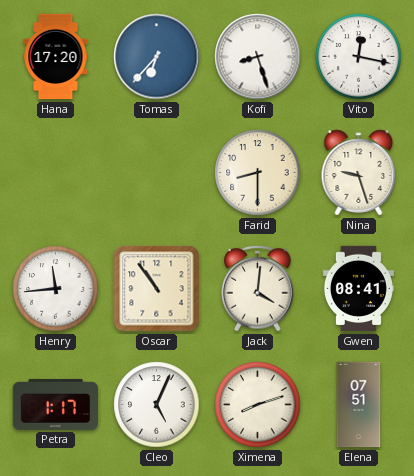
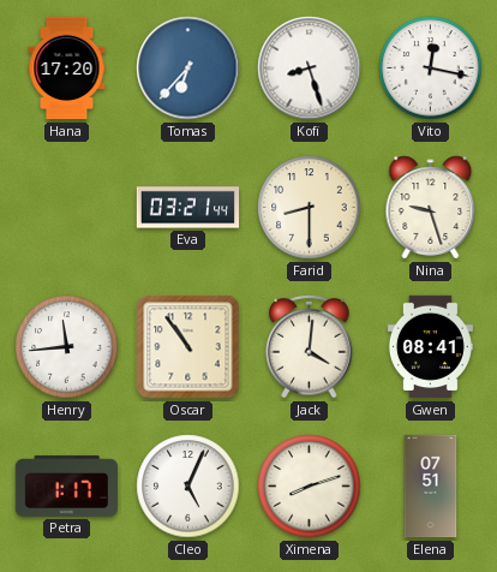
Eva: none -> 03:21 (188, 208)
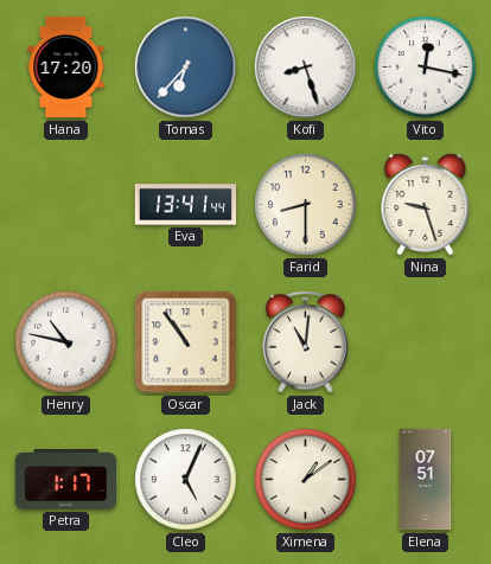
Eva: 03:21 -> 13:41 (186, 205)
Henry: 11:44 -> 10:47 (66, 342)
Jack: 4:01 -> 11:01 (306, 341)
Gwen: 08:41 -> none (430, 347)
Ximena: 8:12 -> 1:09 (306, 480)
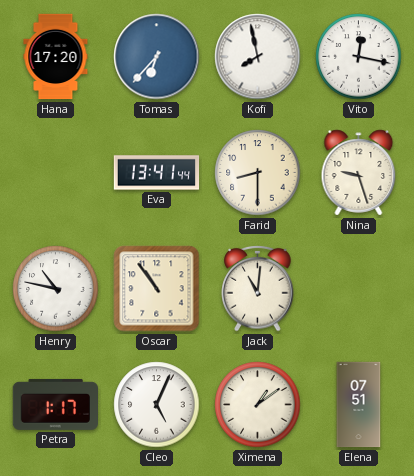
Kofi: 8:27 -> 7:58 (258, 57)
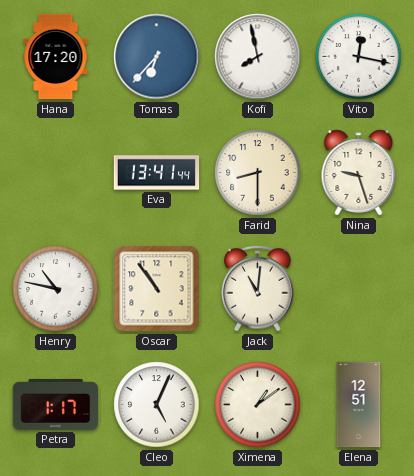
Elena: 07:51 -> 12:51 (359, 405)
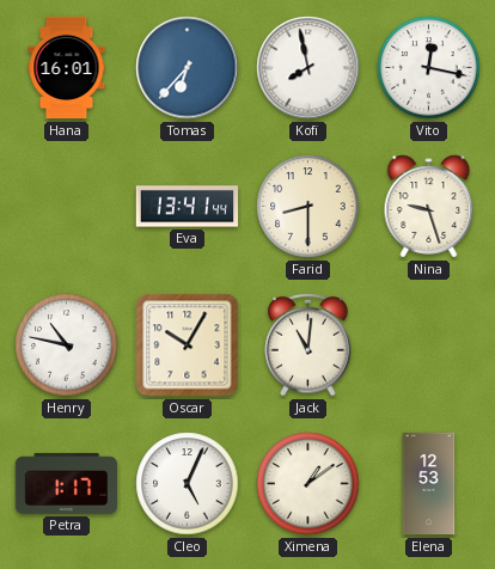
Hana: 17:20 -> 16:01 (67, 68)
Oscar: 10:54 -> 10:05 (188, 345)
Elena: 12:51 -> 12:53 (429, 484)
